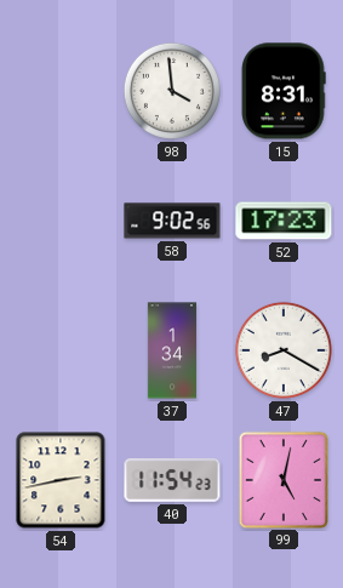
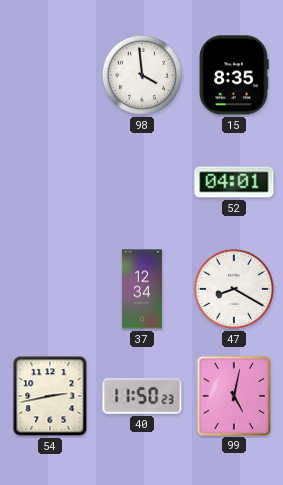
15: 8:31 -> 8:35 (234, 75)
58: 9:02 -> none (172, 221)
52: 17:23 -> 04:01 (234, 182)
37: 1:34 -> 12:34 (142, 289)
40: 11:54 -> 11:50 (142, 396)
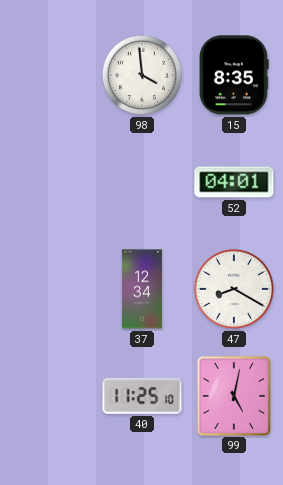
54: 2:43 -> none (50, 396)
40: 11:50 -> 11:25 (142, 396)
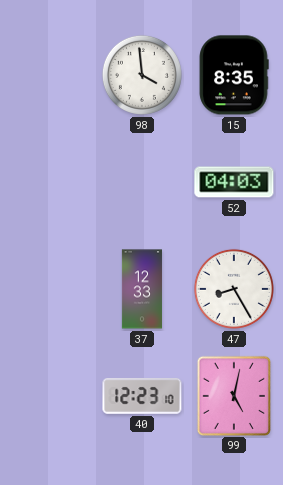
52: 04:01 -> 04:03 (234, 182)
37: 12:34 -> 12:33 (142, 289)
47: 8:20 -> 8:25 (234, 289)
40: 11:25 -> 12:23 (142, 396)
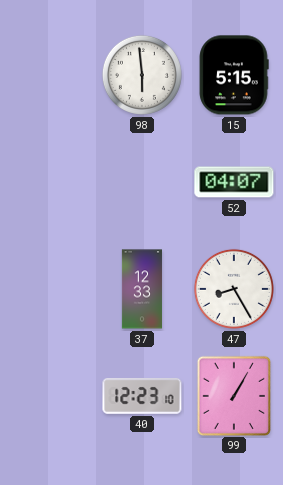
98: 3:59 -> 5:59 (142, 75)
15: 8:35 -> 5:15 (234, 75)
52: 04:03 -> 04:07 (234, 182)
99: 5:02 -> 1:05 (233, 395)
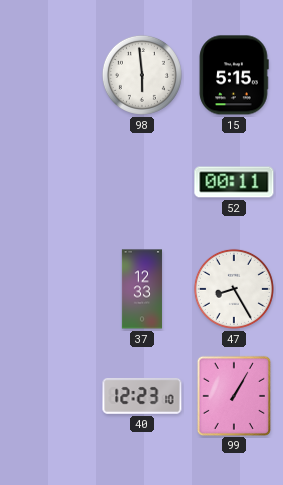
52: 04:07 -> 00:11 (234, 182)
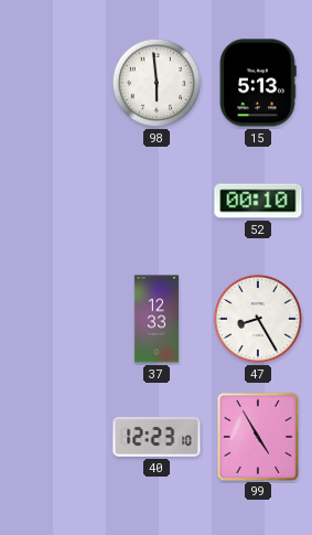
15: 5:15 -> 5:13 (258, 83)
52: 00:11 -> 00:10 (258, 201)
99: 1:05 -> 4:55 (257, 436)
